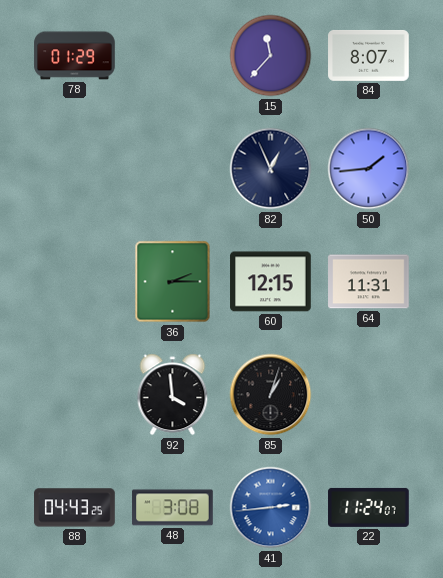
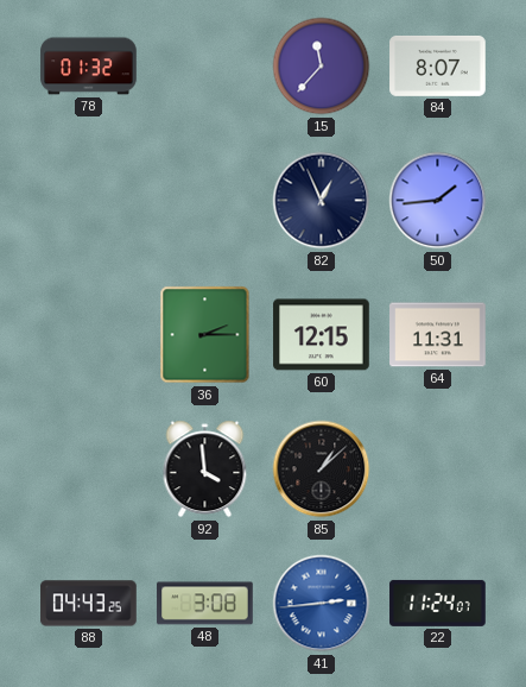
78: 01:29 -> 01:32 (89, 67)
85: 1:03 -> 1:08 (322, 469)
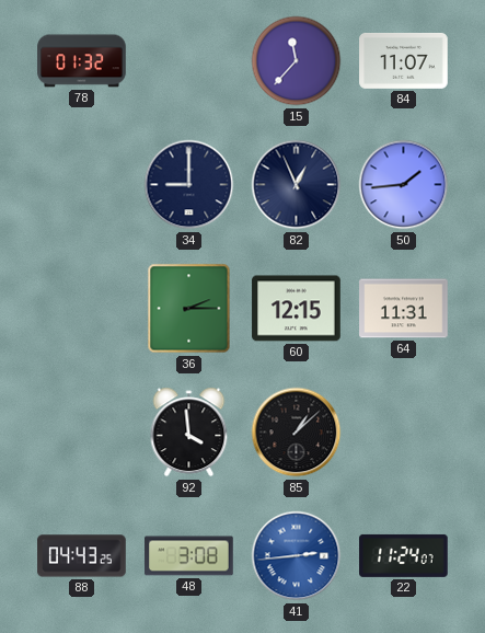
84: 8:07 -> 11:07 (404, 60)
34: none -> 9:00 (189, 185)
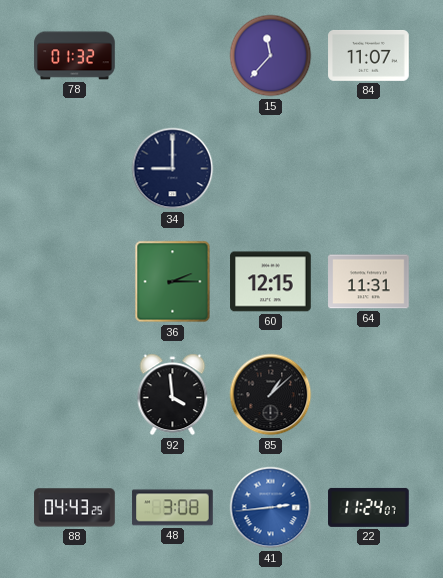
82: 12:56 -> none (297, 185)
50: 1:44 -> none (404, 185)
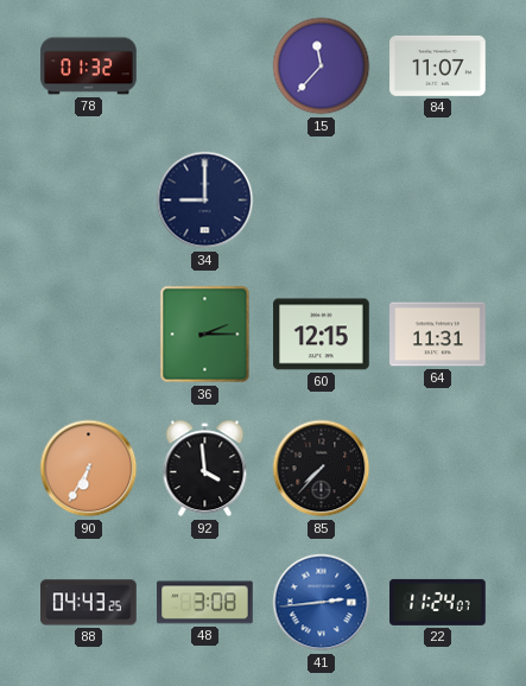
90: none -> 6:35 (89, 469)
85: 1:08 -> 7:37 (322, 469)
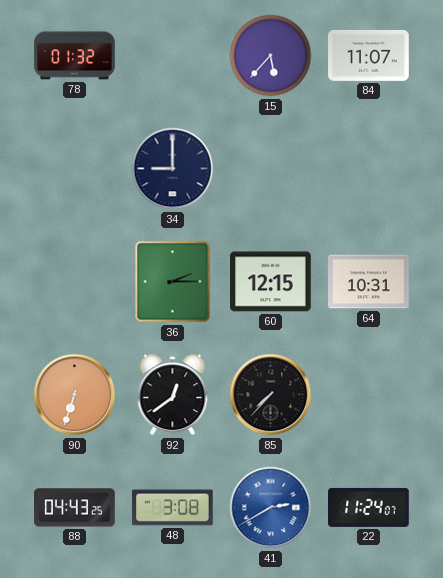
15: 11:37 -> 5:37 (271, 56)
64: 11:31 -> 10:31 (369, 282)
90: 6:35 -> 6:33 (75, 395)
92: 3:59 -> 12:39 (173, 395)
41: 2:44 -> 2:40 (271, 508)
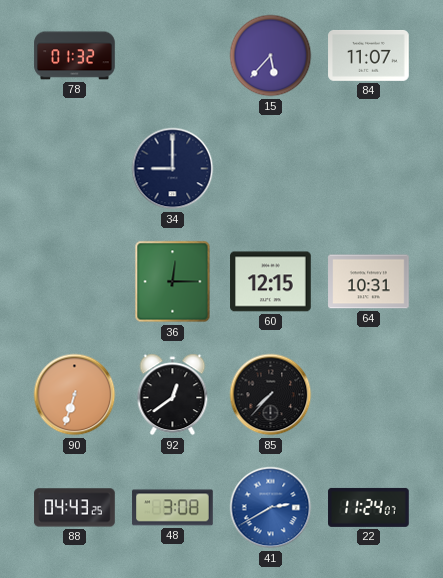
36: 2:15 -> 12:15 (173, 282)
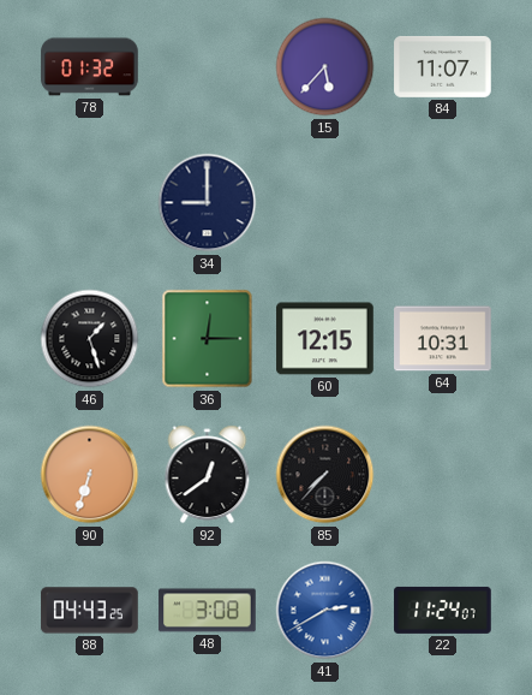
46: none -> 1:27 (90, 339)
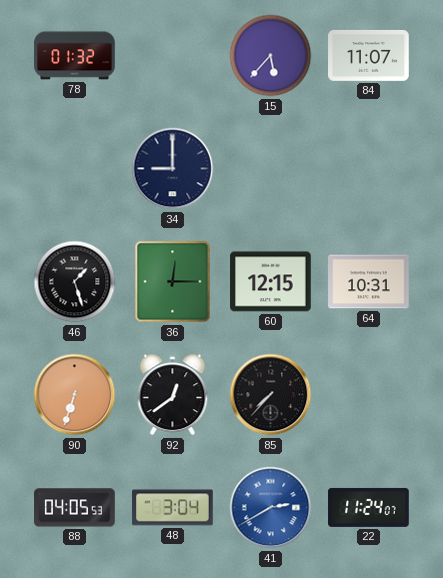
88: 04:43 -> 04:05 (75, 508)
48: 3:08 -> 3:04 (173, 508)
